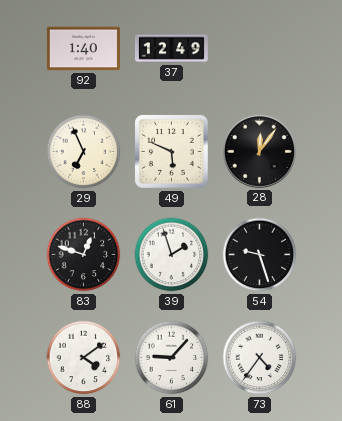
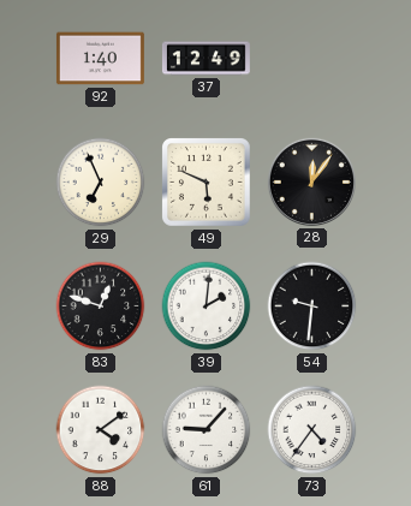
39: 1:57 -> 2:01 (207, 306)
54: 9:27 -> 9:31 (312, 306)
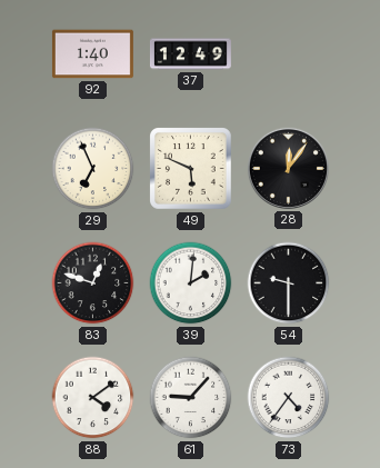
54: 9:31 -> 9:30 (289, 283)
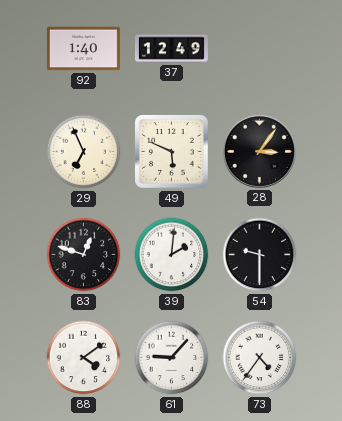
28: 12:06 -> 3:06 (259, 151)
